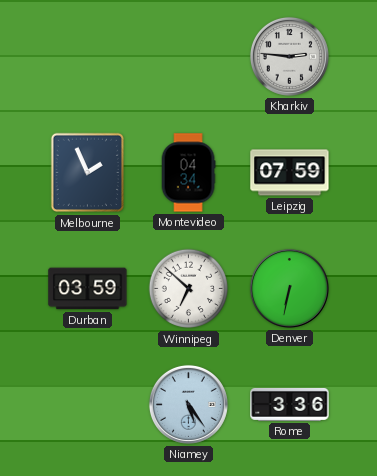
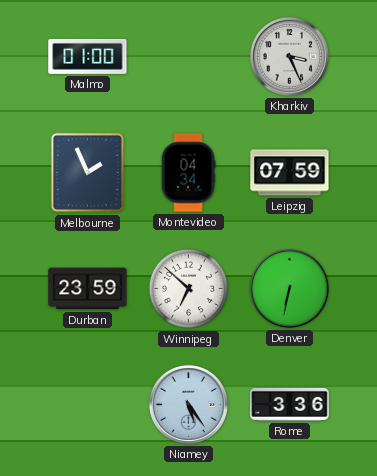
Malmo: none -> 01:00 (88, 56)
Kharkiv: 2:46 -> 3:26 (289, 56)
Durban: 03:59 -> 23:59 (88, 289)
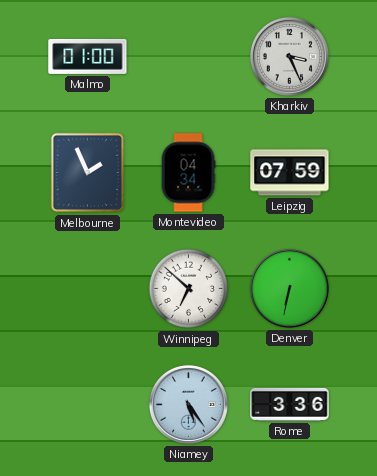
Durban: 23:59 -> none (88, 289)
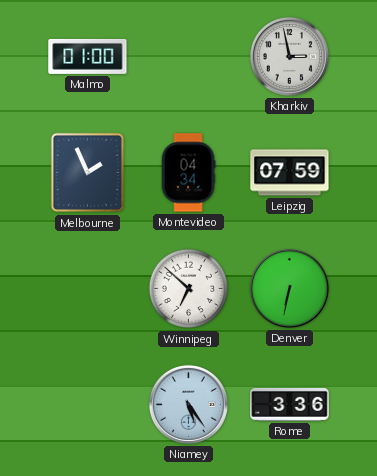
Kharkiv: 3:26 -> 2:58 (289, 56)
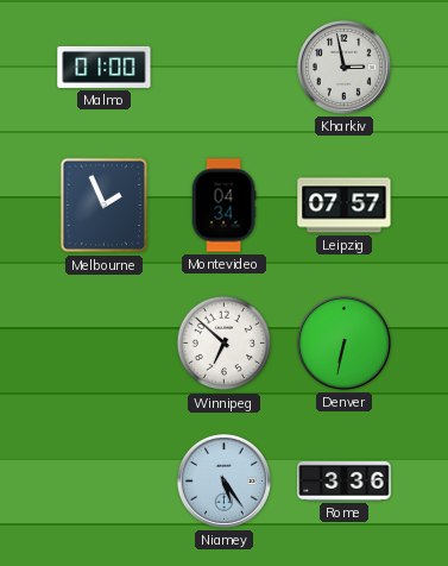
Leipzig: 07:59 -> 07:57 (345, 206)
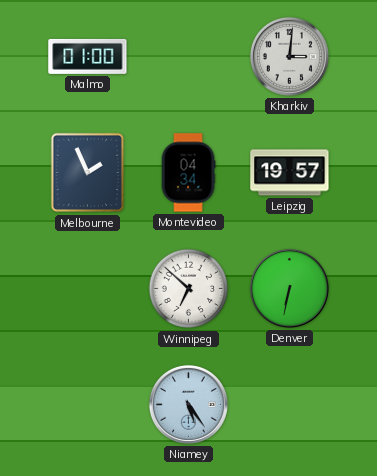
Kharkiv: 2:58 -> 3:01 (289, 56)
Leipzig: 07:57 -> 19:57 (290, 173)
Rome: 3:36 -> none (345, 480)
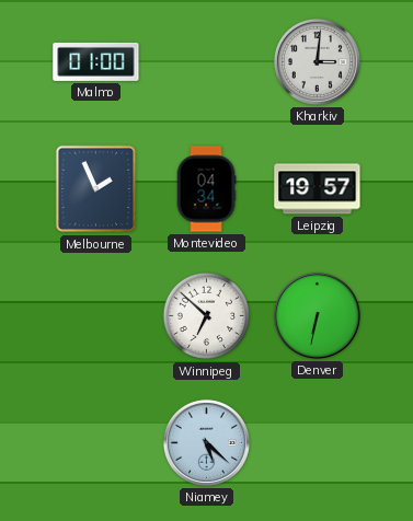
Niamey: 5:24 -> 5:22 (206, 442)
